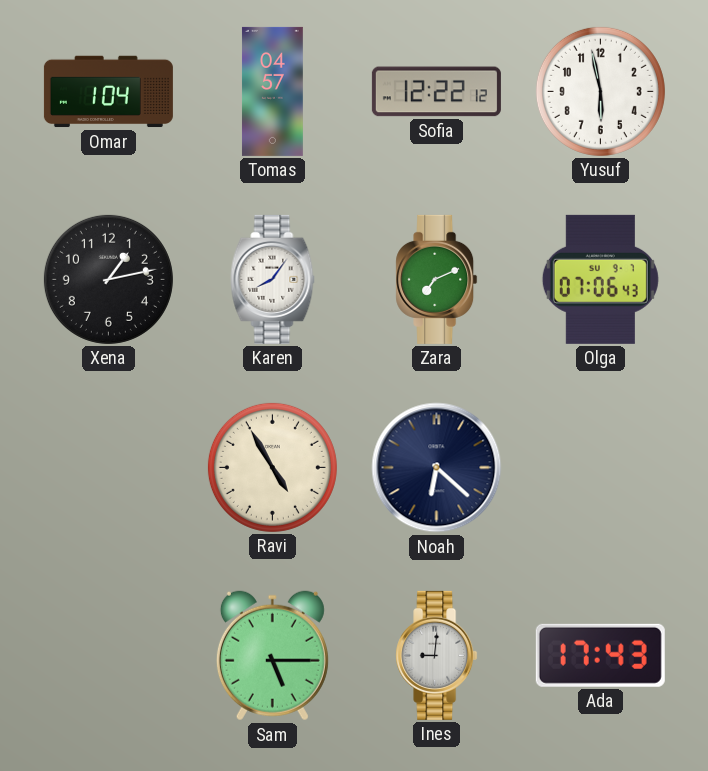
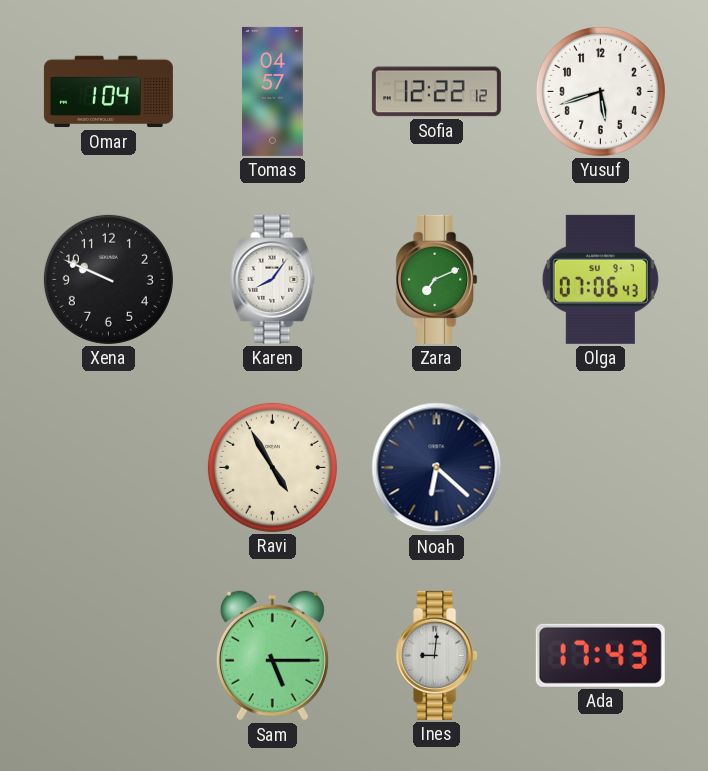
Yusuf: 5:58 -> 5:42 (600, 91)
Xena: 1:13 -> 9:49 (108, 279)
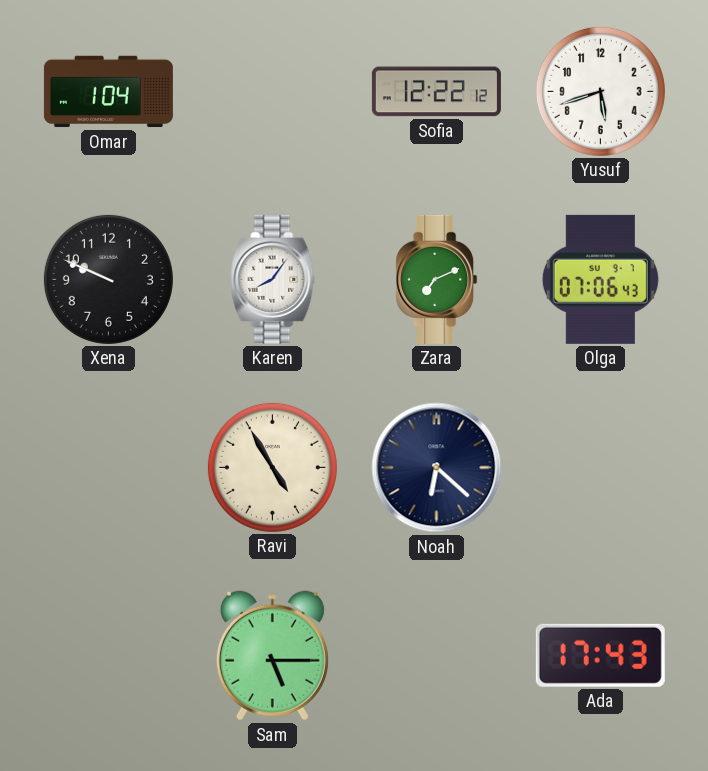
Tomas: 04:57 -> none (272, 91)
Ines: 9:01 -> none (437, 655)
